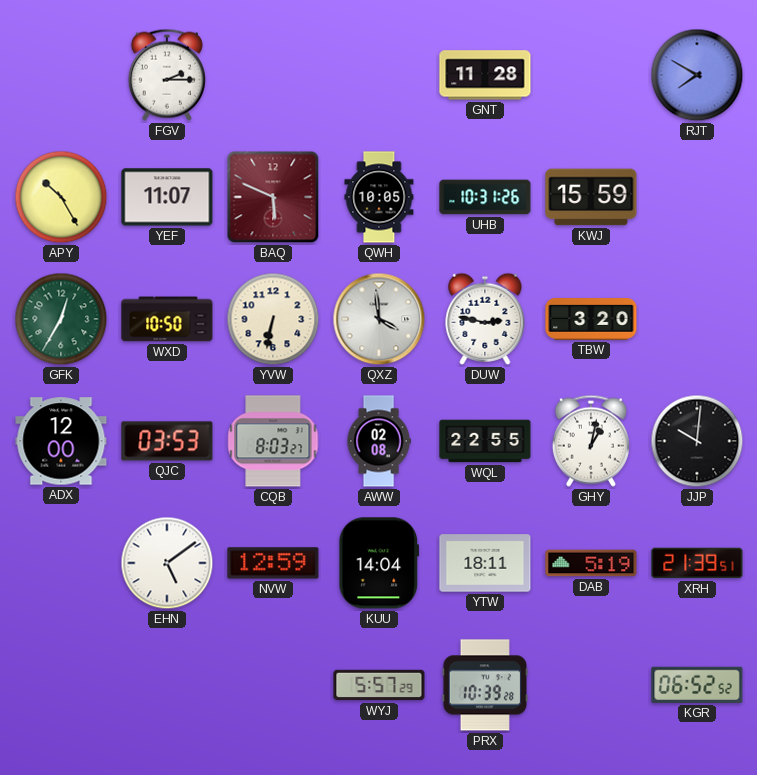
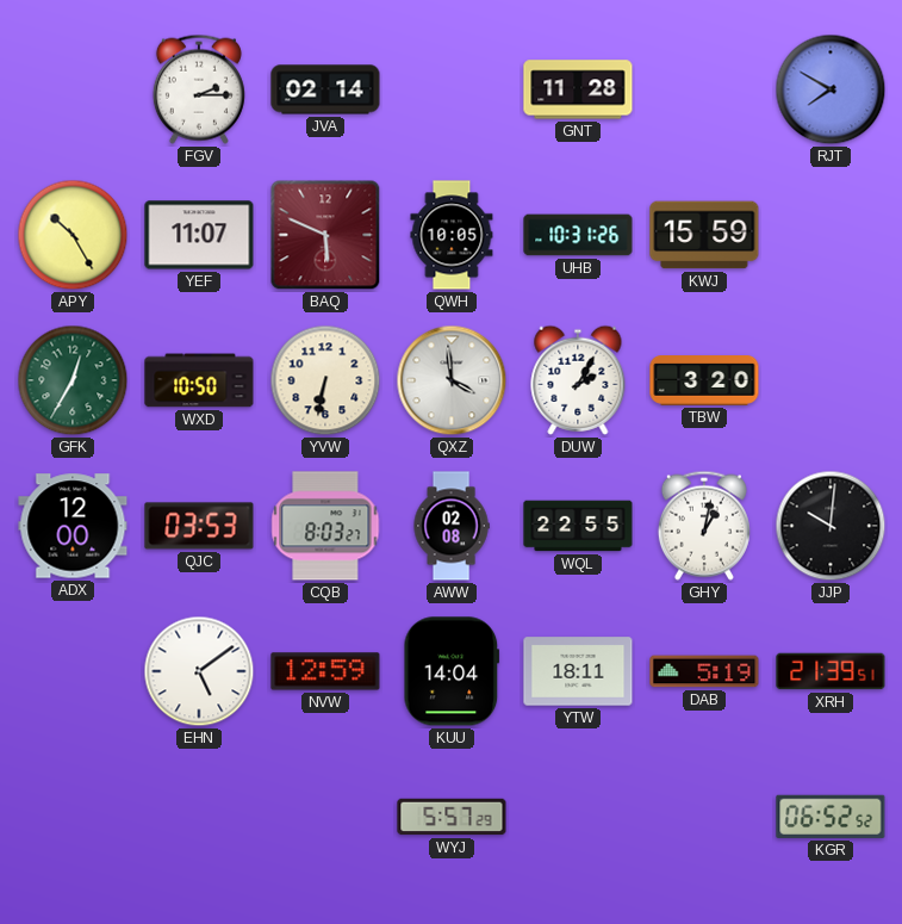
JVA: none -> 02:14 (325, 89)
DUW: 2:47 -> 2:05 (578, 380)
PRX: 10:39 -> none (485, 685)
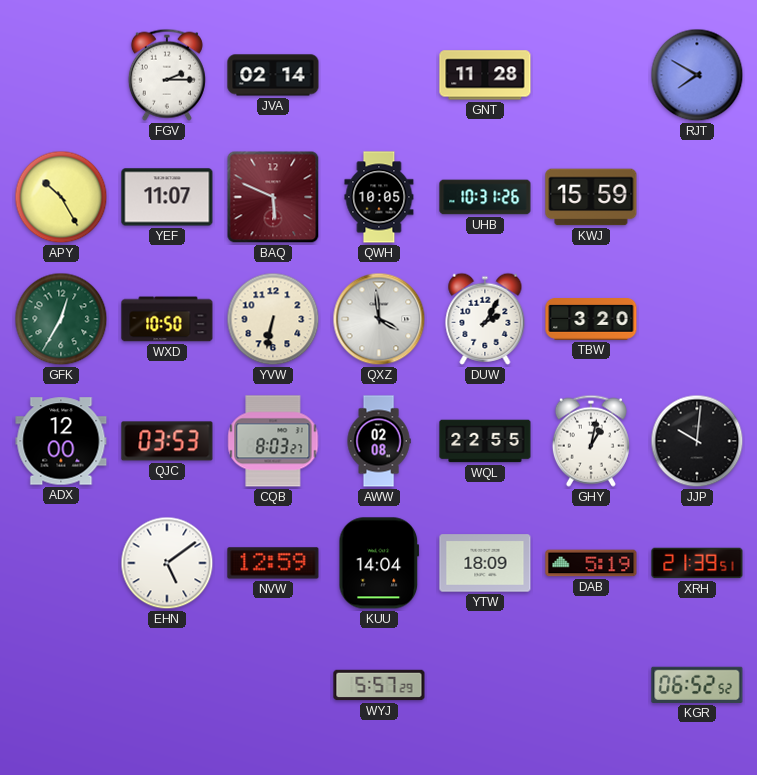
YTW: 18:11 -> 18:09 (485, 563)
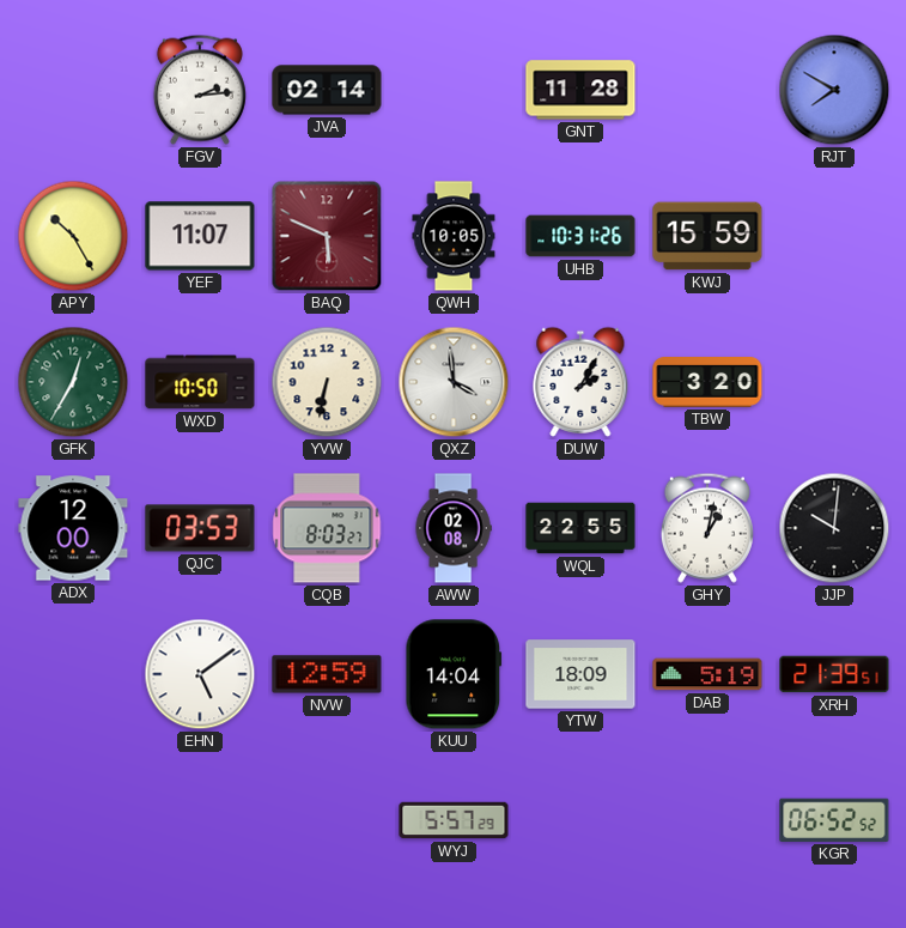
FGV: 2:15 -> 2:14 (200, 90)
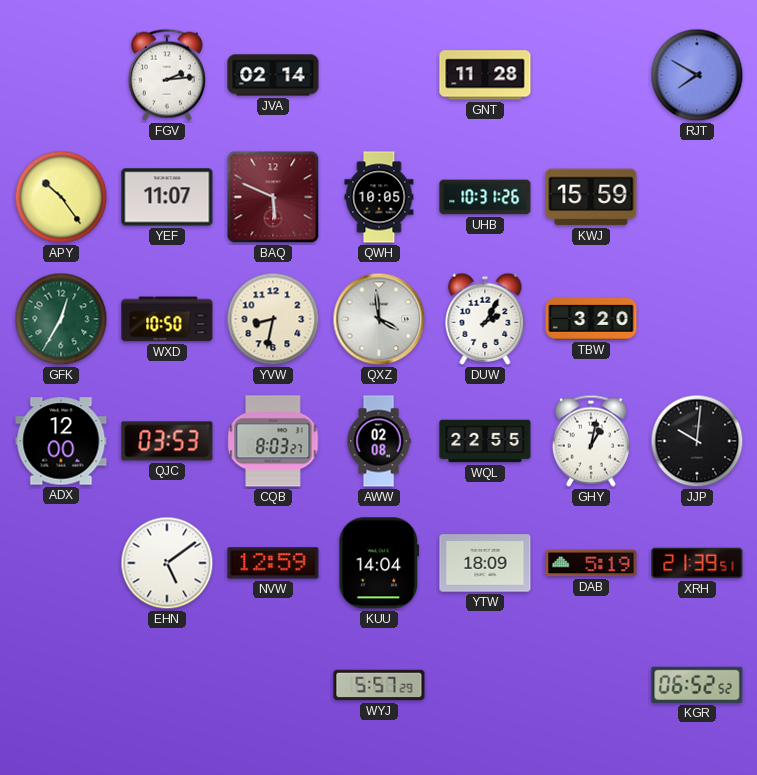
APY: 10:25 -> 10:24 (61, 197)
YVW: 6:32 -> 8:32 (273, 319)
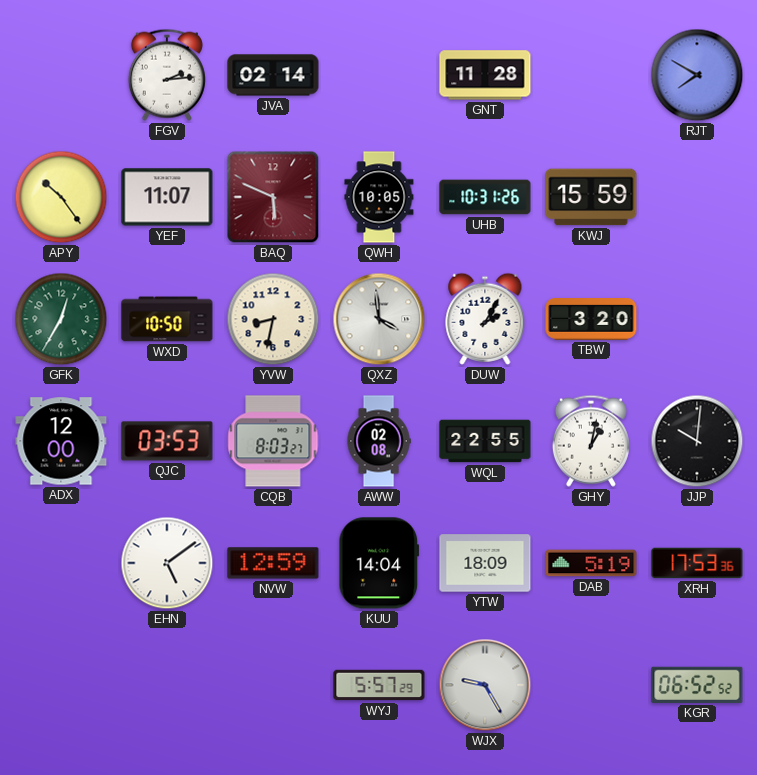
XRH: 21:39 -> 17:53 (697, 563)
WJX: none -> 9:25 (485, 685)
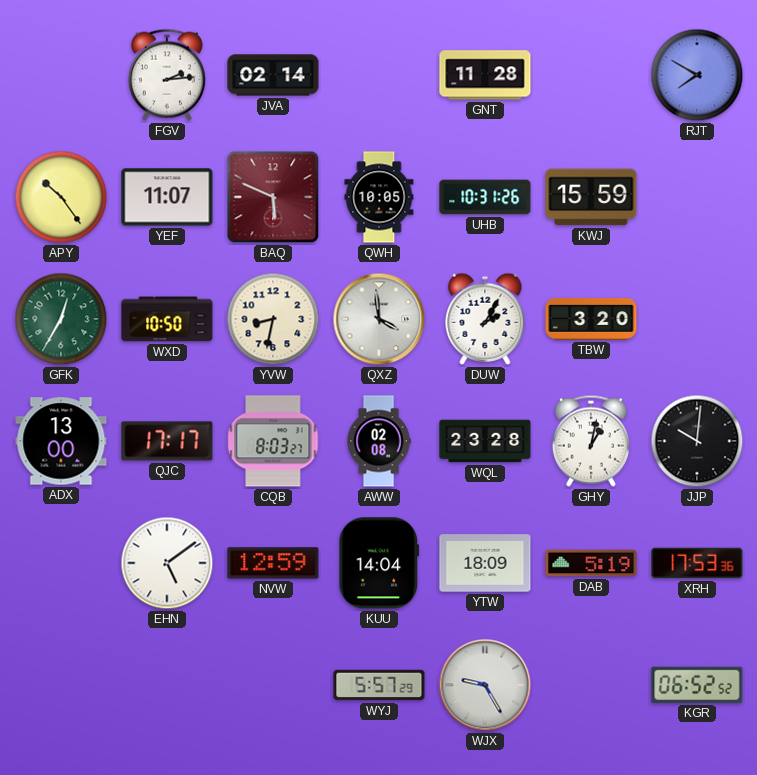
ADX: 12:00 -> 13:00 (61, 441)
QJC: 03:53 -> 17:17 (167, 441)
WQL: 22:55 -> 23:28 (485, 441)
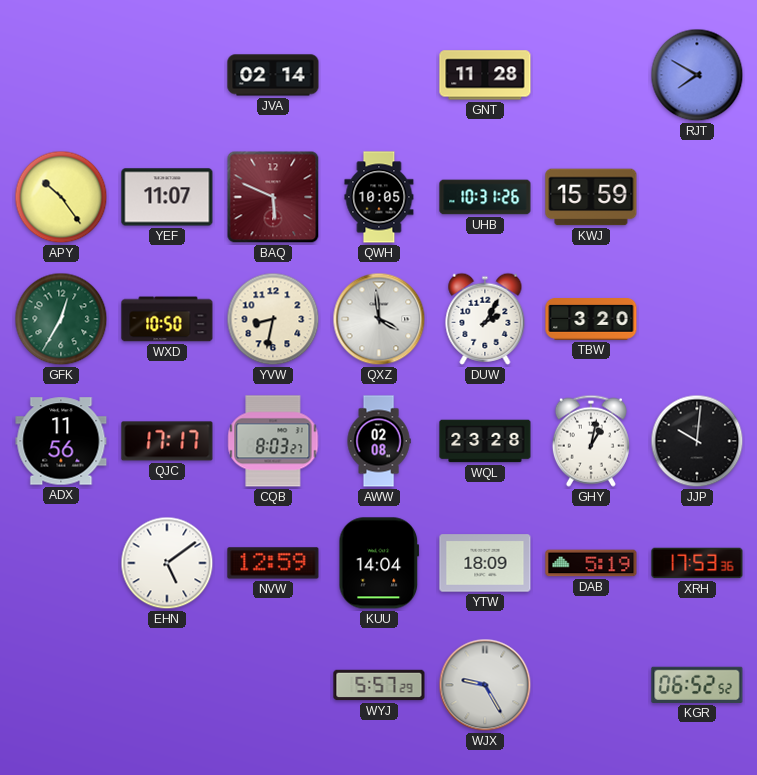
FGV: 2:14 -> none (167, 75)
ADX: 13:00 -> 11:56 (61, 441)
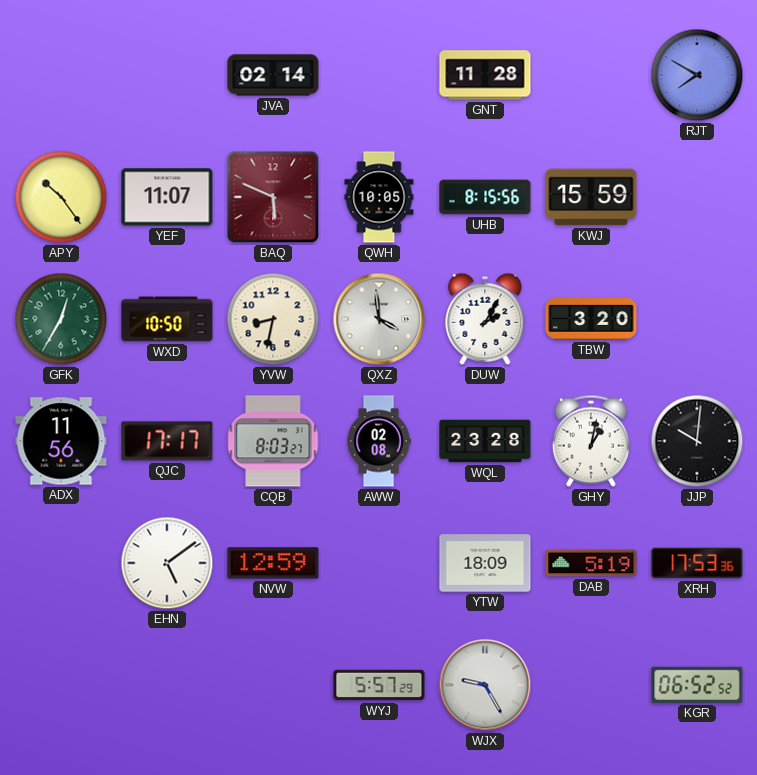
UHB: 10:31 -> 8:15 (485, 197)
KUU: 14:04 -> none (379, 563)
